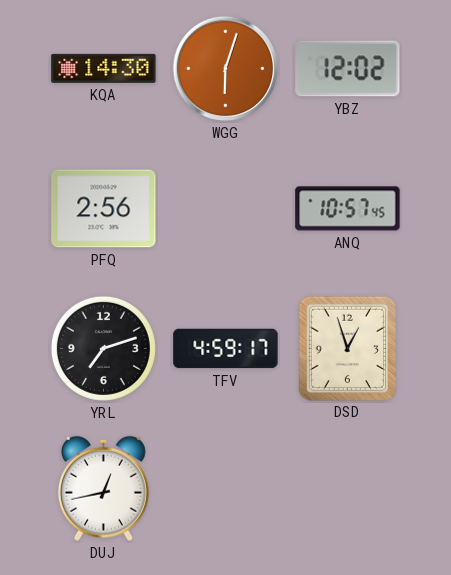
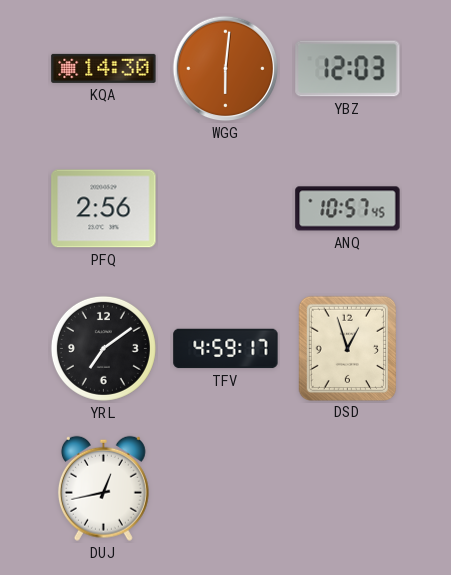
WGG: 6:03 -> 6:01 (226, 69)
YBZ: 12:02 -> 12:03 (348, 69)
YRL: 7:12 -> 7:09 (103, 348)
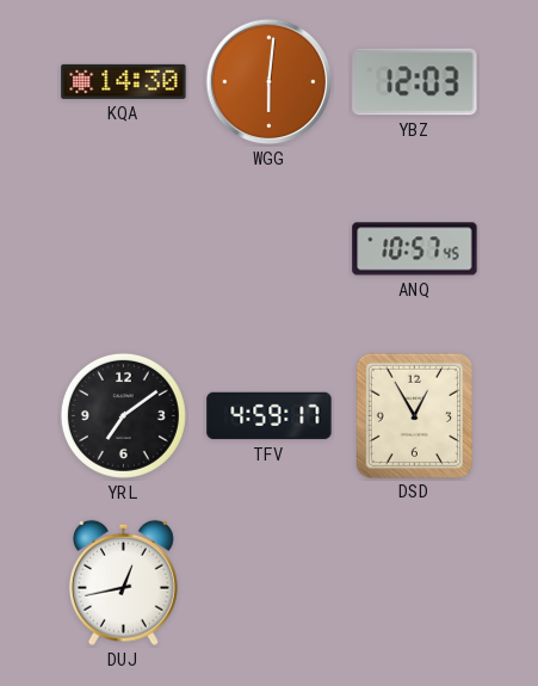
PFQ: 2:56 -> none (104, 209)
DSD: 12:57 -> 12:55 (414, 415)
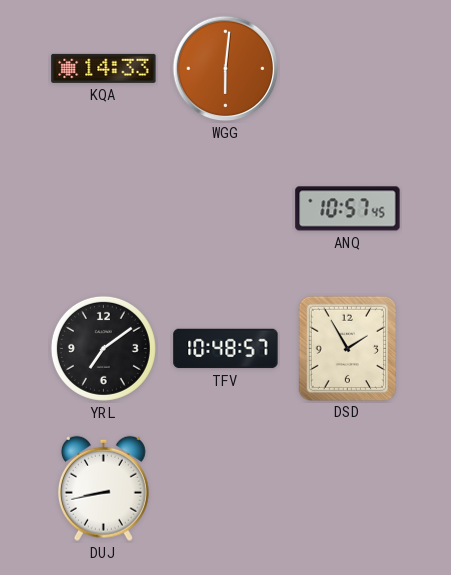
KQA: 14:30 -> 14:33 (104, 68)
YBZ: 12:03 -> none (415, 82)
TFV: 4:59 -> 10:48 (226, 349)
DSD: 12:55 -> 1:55 (347, 348)
DUJ: 12:43 -> 8:43 (103, 488)
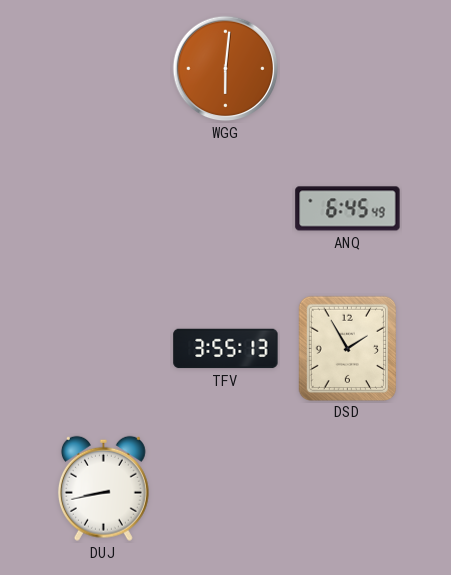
KQA: 14:33 -> none (104, 68)
ANQ: 10:57 -> 6:45 (348, 209)
YRL: 7:09 -> none (103, 348)
TFV: 10:48 -> 3:55 (226, 349)
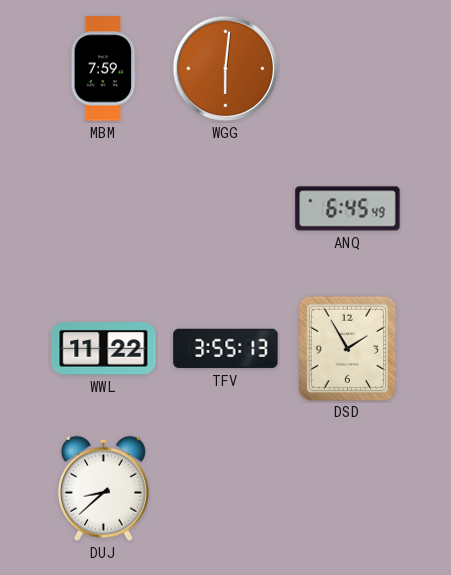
MBM: none -> 7:59 (104, 69)
WWL: none -> 11:22 (104, 349)
DUJ: 8:43 -> 8:38 (103, 488)
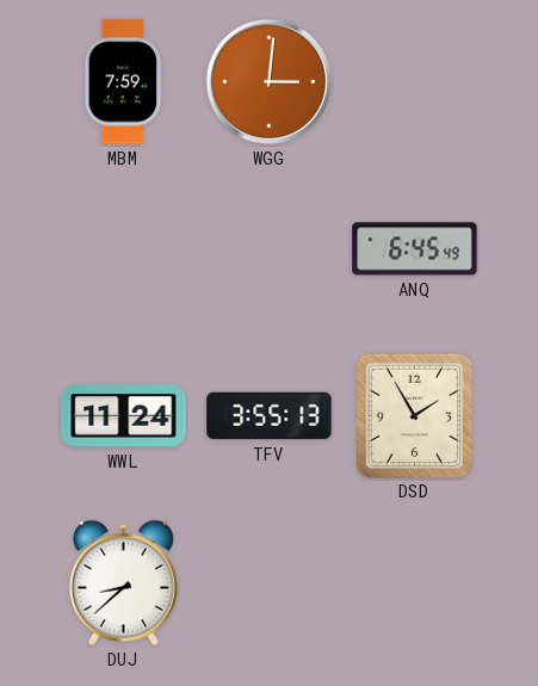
WGG: 6:01 -> 3:01 (270, 82)
WWL: 11:22 -> 11:24 (124, 416)
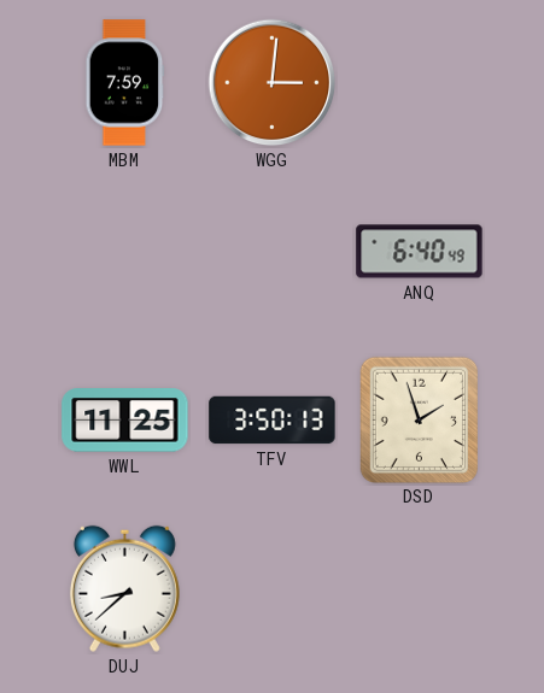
ANQ: 6:45 -> 6:40 (420, 252)
WWL: 11:24 -> 11:25 (125, 421)
TFV: 3:55 -> 3:50 (273, 421)
DSD: 1:55 -> 1:57 (419, 419)
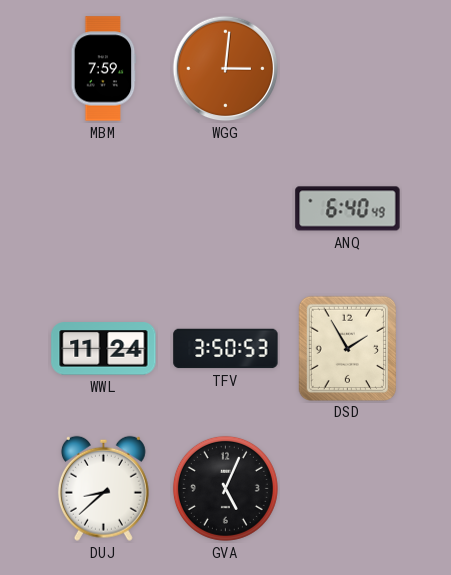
WWL: 11:25 -> 11:24 (104, 349)
TFV: 3:50:13 -> 3:50:53 (226, 349)
DSD: 1:57 -> 1:55 (347, 348)
GVA: none -> 5:04 (225, 488)
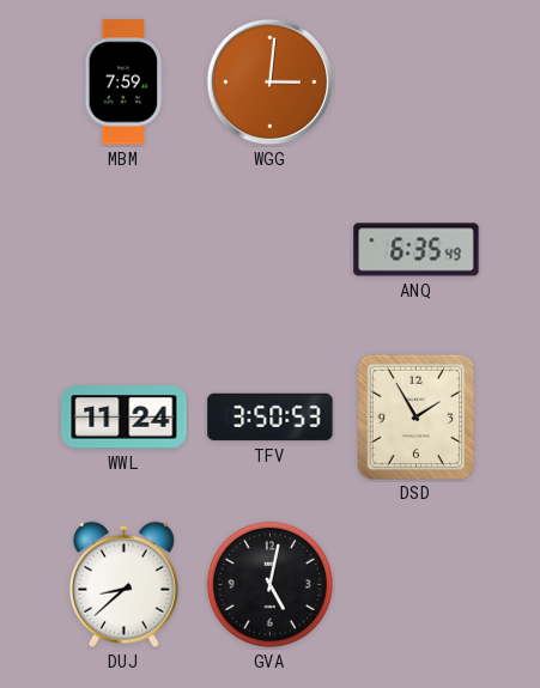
ANQ: 6:40 -> 6:35 (417, 250)
GVA: 5:04 -> 5:02 (269, 584)
